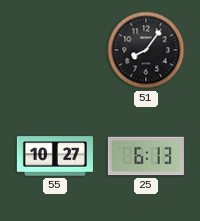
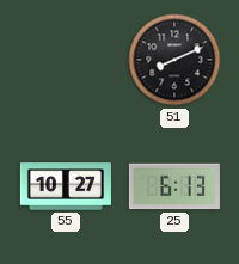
51: 8:06 -> 8:11 (174, 60)
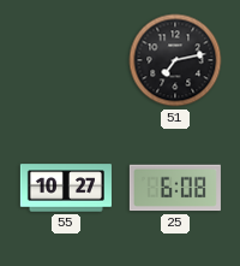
51: 8:11 -> 7:13 (175, 60)
25: 6:13 -> 6:08 (175, 188)
